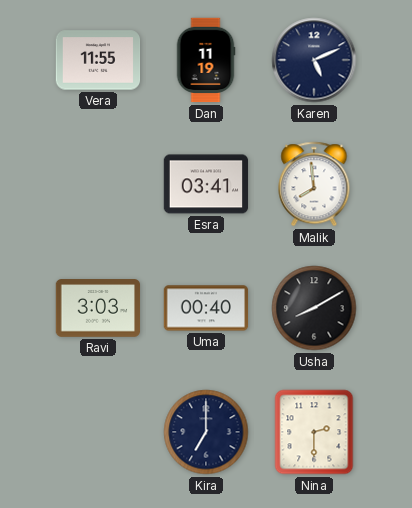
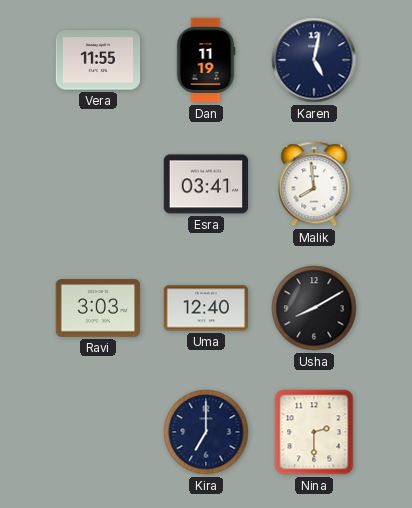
Karen: 5:11 -> 5:02 (314, 60)
Uma: 00:40 -> 12:40 (206, 308)
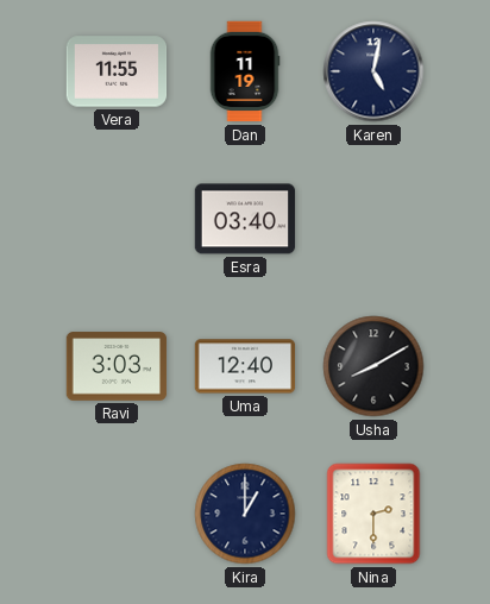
Esra: 03:41 -> 03:40 (245, 219)
Malik: 7:59 -> none (314, 184)
Kira: 7:00 -> 1:00 (245, 514)
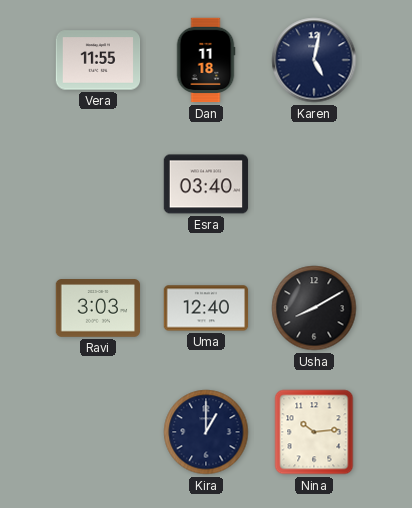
Dan: 11:19 -> 11:18 (206, 60)
Nina: 2:30 -> 10:14 (314, 432)
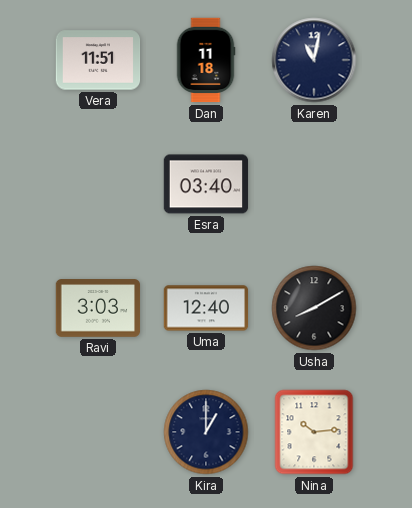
Vera: 11:55 -> 11:51 (98, 60)
Karen: 5:02 -> 11:02 (314, 60)
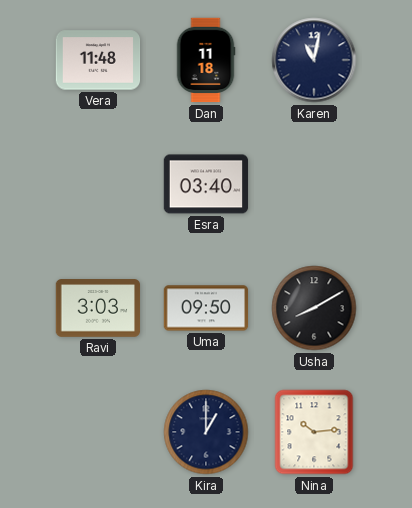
Vera: 11:51 -> 11:48 (98, 60)
Uma: 12:40 -> 09:50 (206, 308)
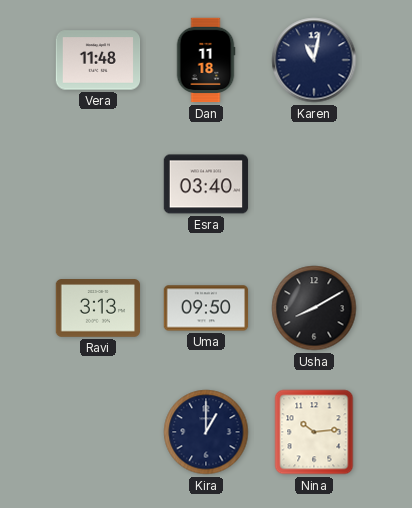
Ravi: 3:03 -> 3:13 (98, 308)
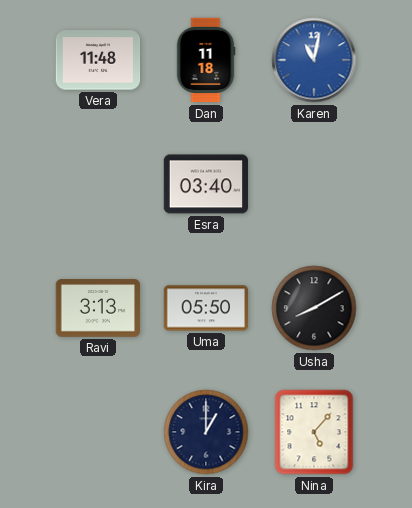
Karen dial: navy -> blue (314, 60)
Uma: 09:50 -> 05:50 (206, 308)
Nina: 10:14 -> 5:07 (314, 432)
